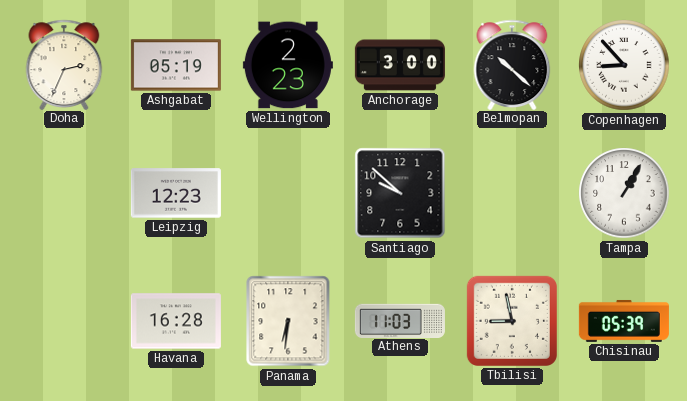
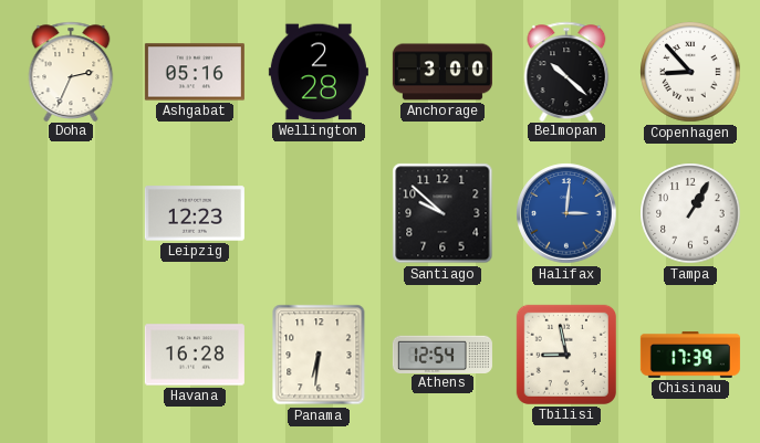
Ashgabat: 05:19 -> 05:16 (195, 72)
Wellington: 2:23 -> 2:28 (319, 72)
Halifax: none -> 3:01 (566, 213)
Athens: 11:03 -> 12:54 (443, 354)
Chisinau: 05:39 -> 17:39 (690, 355)
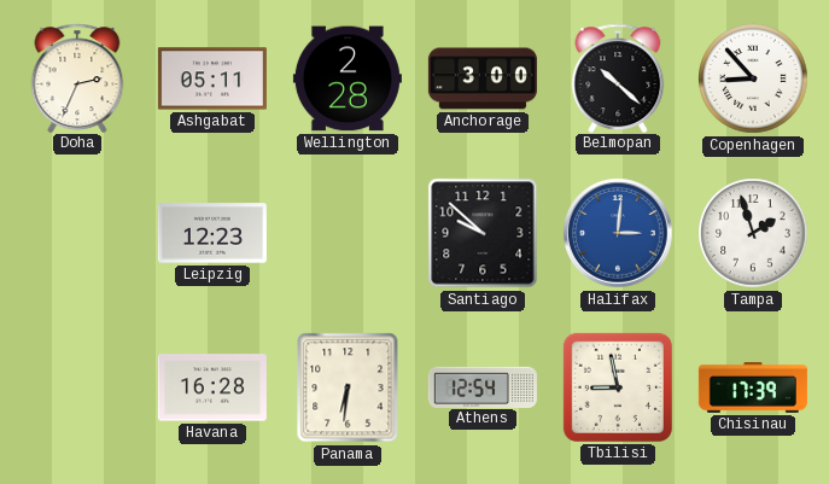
Ashgabat: 05:16 -> 05:11 (212, 78)
Tampa: 1:05 -> 1:57 (753, 233)
